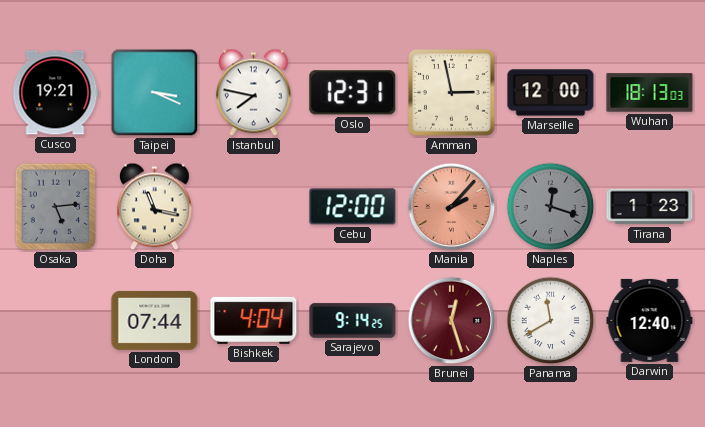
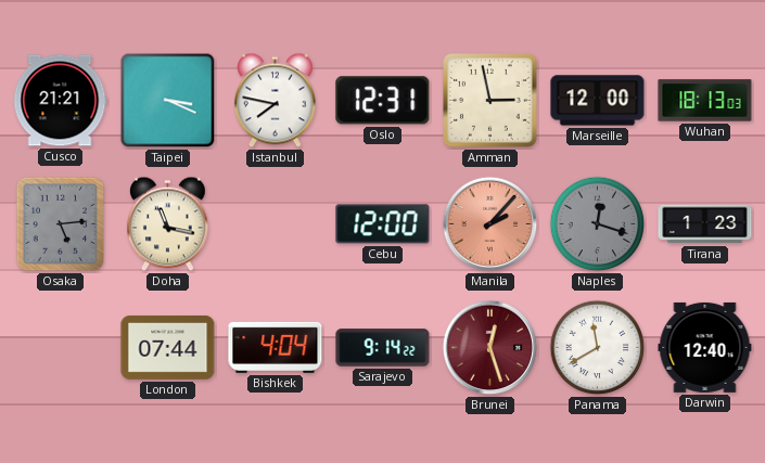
Cusco: 19:21 -> 21:21 (60, 101)
Sarajevo: 9:14:25 -> 9:14:22 (383, 348)
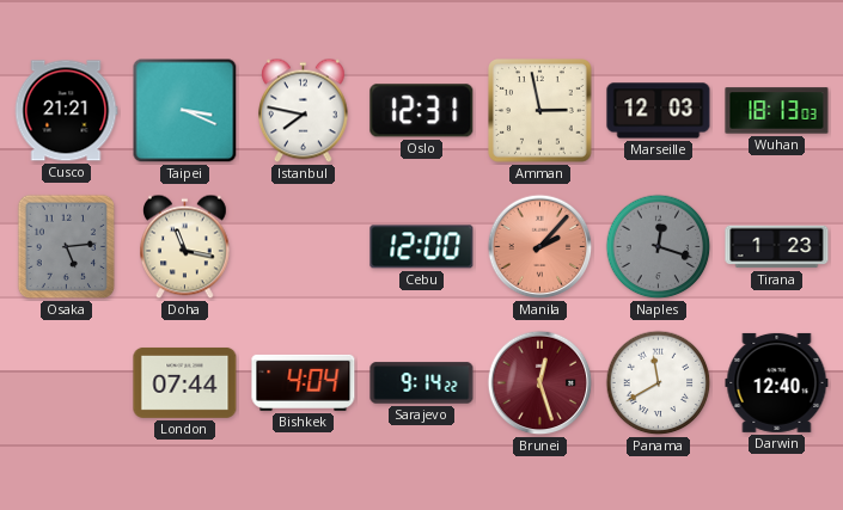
Marseille: 12:00 -> 12:03 (659, 111)
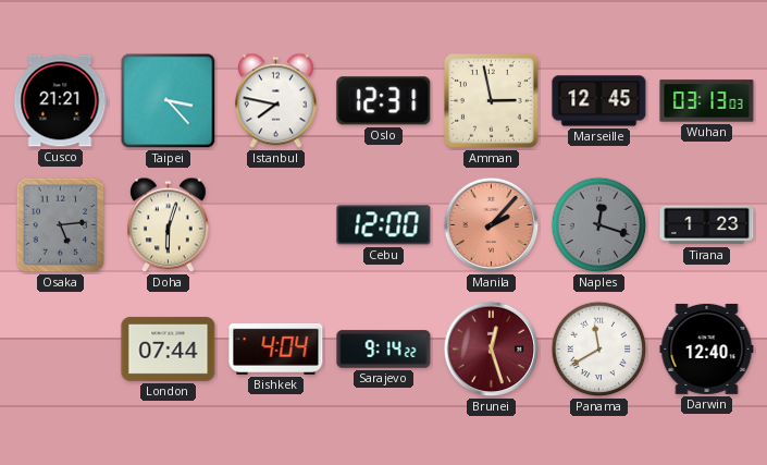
Taipei: 3:19 -> 3:23 (169, 101)
Marseille: 12:03 -> 12:45 (599, 101)
Wuhan: 18:13 -> 03:13 (707, 101)
Doha: 11:17 -> 6:03 (169, 225)
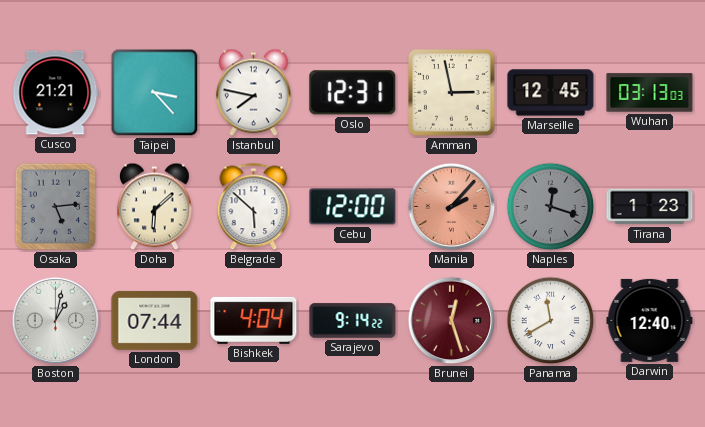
Doha: 6:03 -> 6:08 (155, 207)
Belgrade: none -> 5:52 (254, 207)
Boston: none -> 1:02 (56, 321)
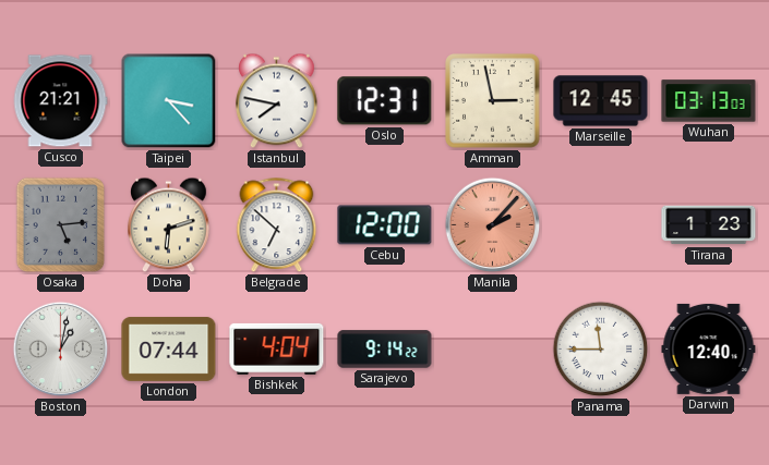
Doha: 6:08 -> 6:12 (169, 225)
Belgrade: 5:52 -> 6:52 (277, 225)
Naples: 12:18 -> none (551, 207)
Brunei: 12:27 -> none (452, 321)
Panama: 11:40 -> 11:45 (601, 350)
